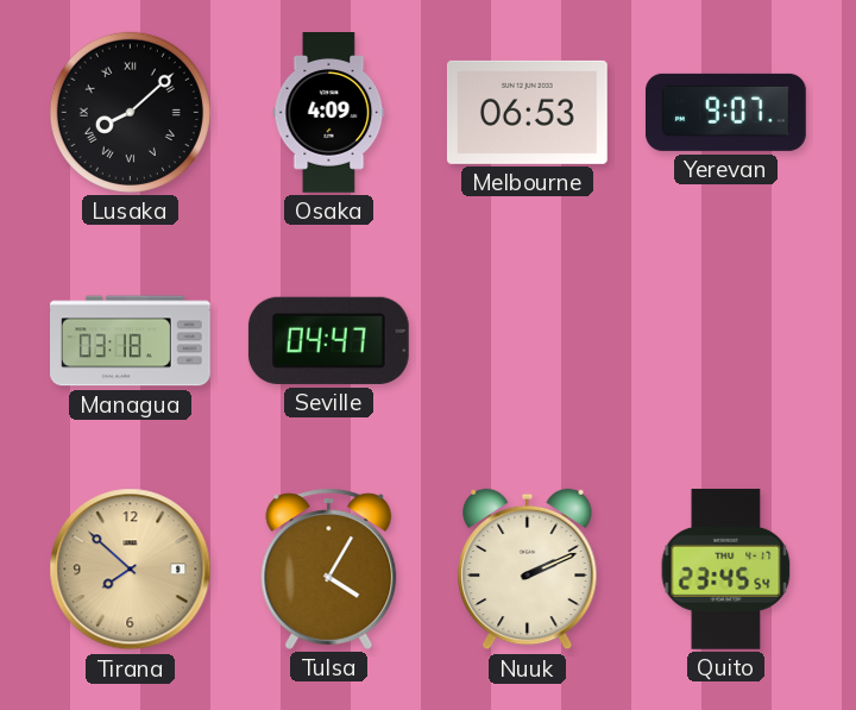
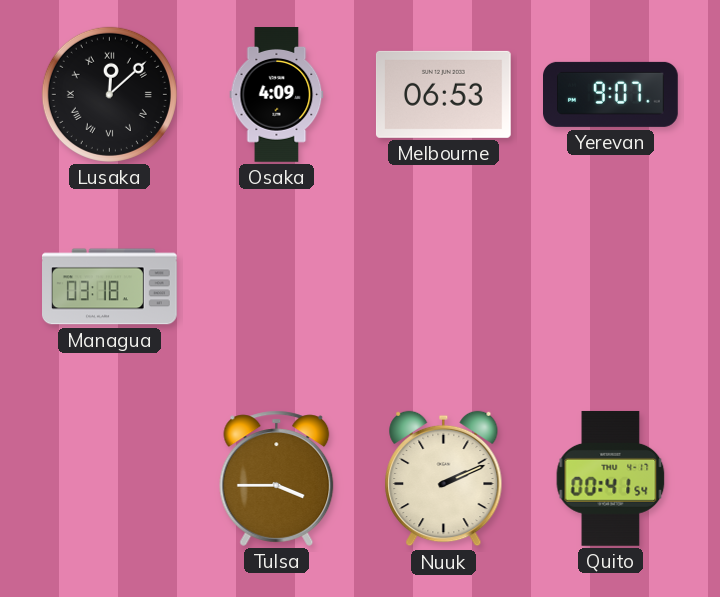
Lusaka: 8:08 -> 12:08 (109, 94)
Seville: 04:47 -> none (328, 340)
Tirana: 7:52 -> none (131, 570)
Tulsa: 4:05 -> 3:45 (277, 478)
Quito: 23:45 -> 00:41 (611, 479)
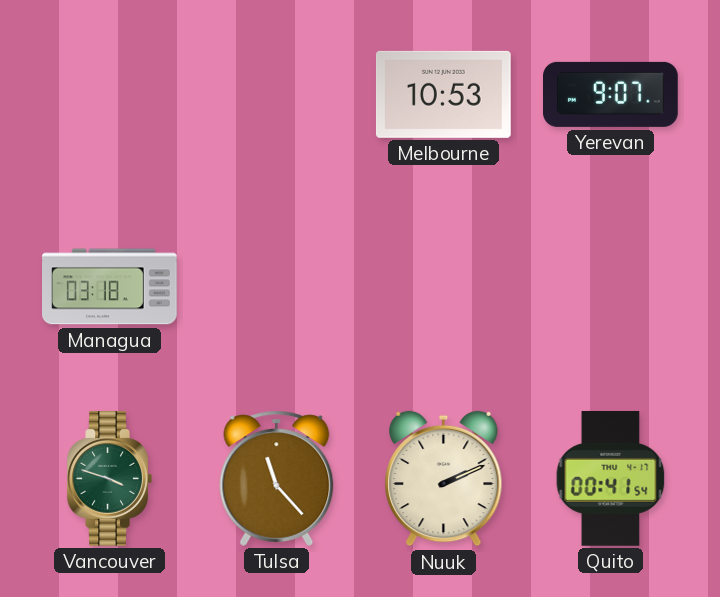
Lusaka: 12:08 -> none (109, 94)
Osaka: 4:09 -> none (277, 95)
Melbourne: 06:53 -> 10:53 (443, 94)
Vancouver: none -> 3:48 (109, 479)
Tulsa: 3:45 -> 11:23 (277, 478)
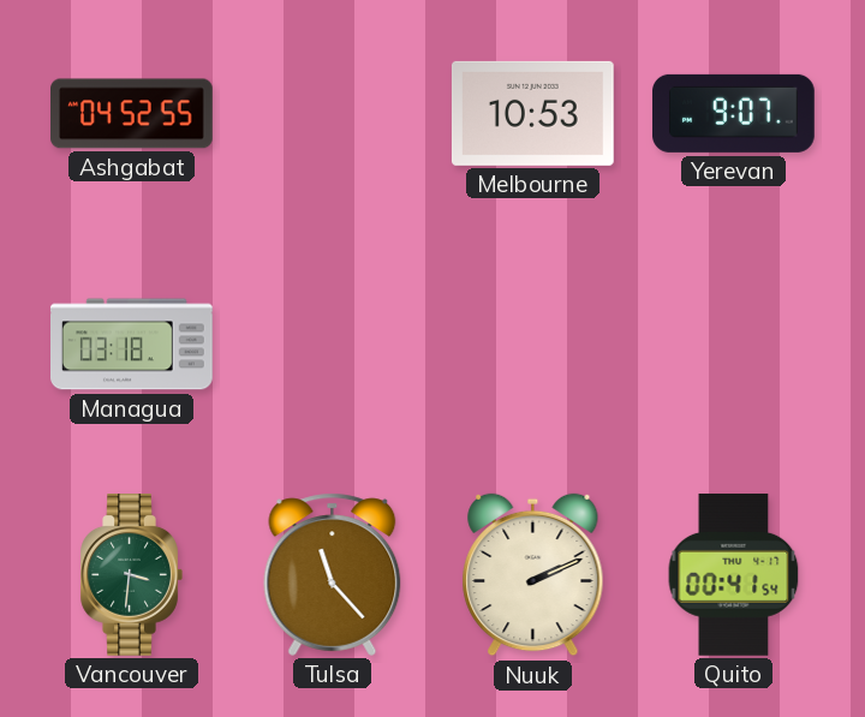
Ashgabat: none -> 04:52 (132, 114)
Vancouver: 3:48 -> 3:31 (131, 575)
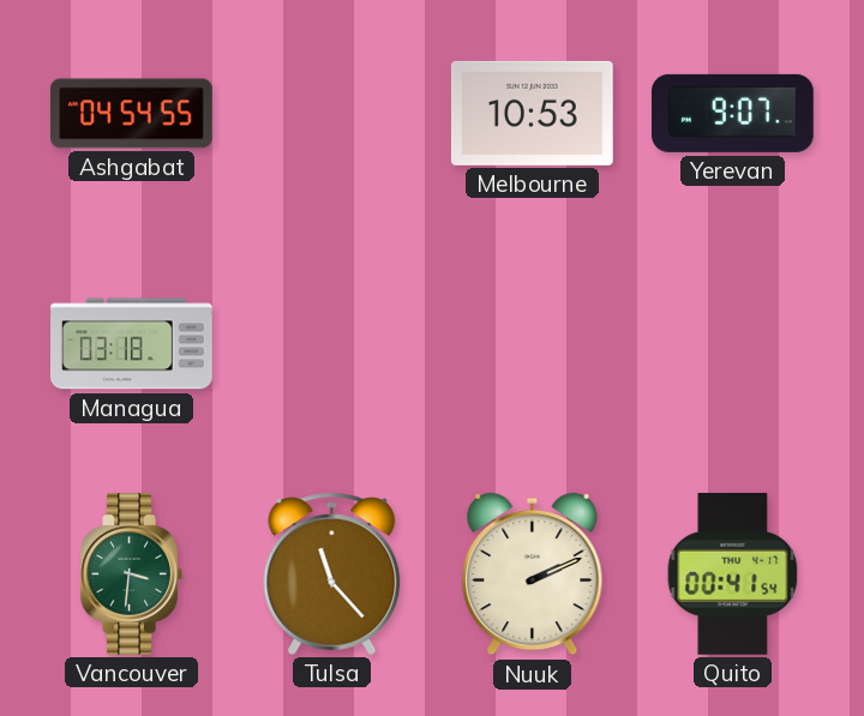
Ashgabat: 04:52 -> 04:54 (132, 114)
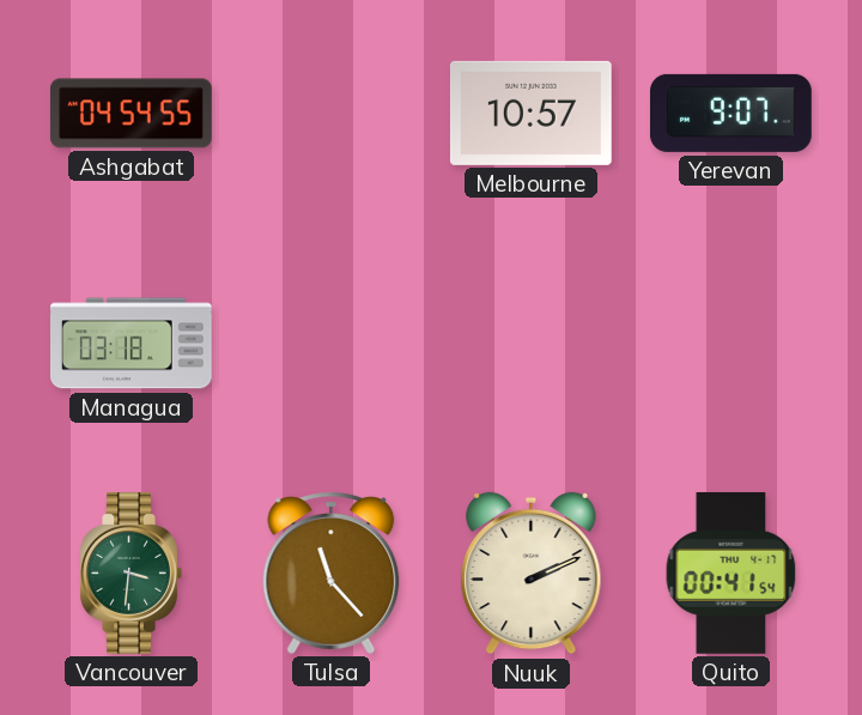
Melbourne: 10:53 -> 10:57 (530, 113)
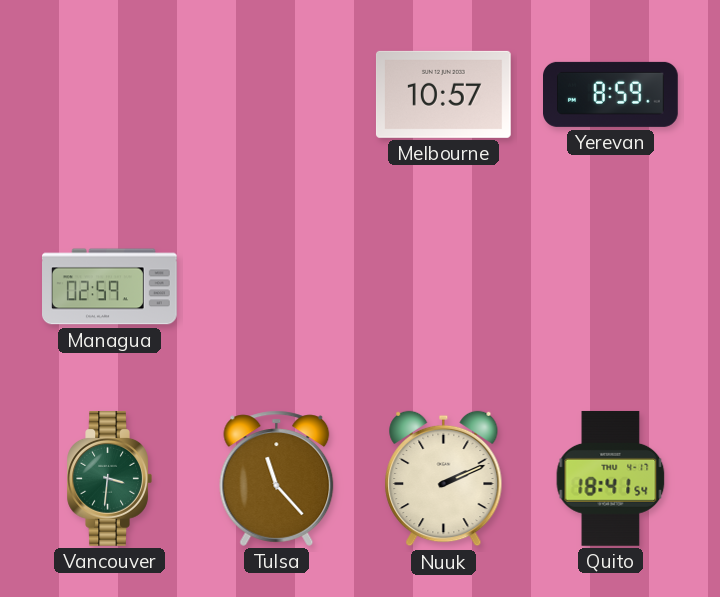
Ashgabat: 04:54 -> none (132, 114)
Yerevan: 9:07 -> 8:59 (611, 94)
Managua: 03:18 -> 02:59 (110, 287)
Quito: 00:41 -> 18:41 (611, 479)
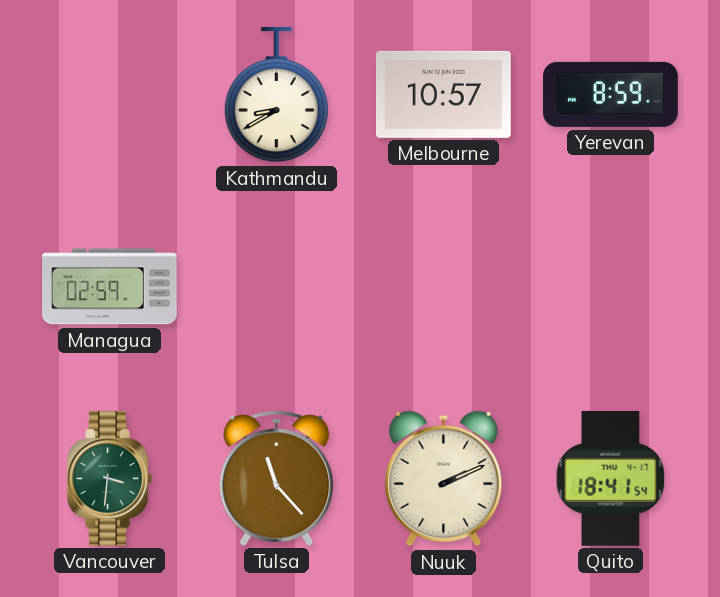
Kathmandu: none -> 8:40 (276, 95)
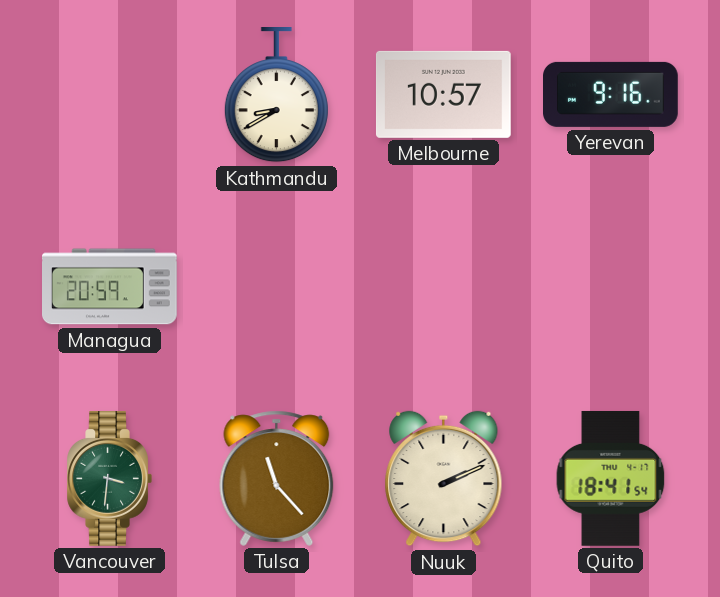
Yerevan: 8:59 -> 9:16 (611, 94)
Managua: 02:59 -> 20:59 (110, 287)
